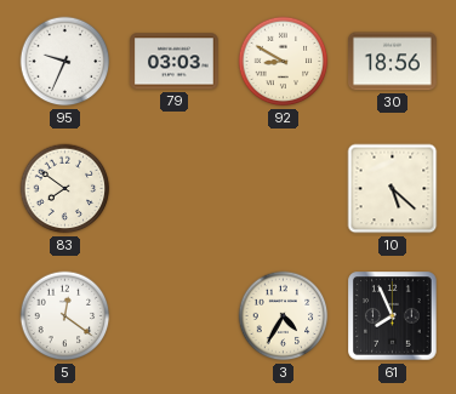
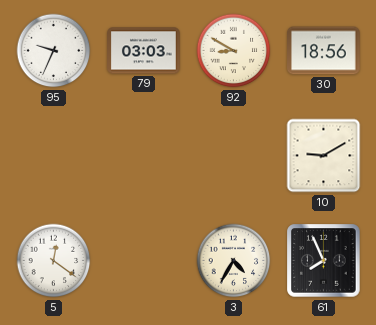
83: 7:51 -> none (65, 189)
10: 5:22 -> 9:10 (324, 156)
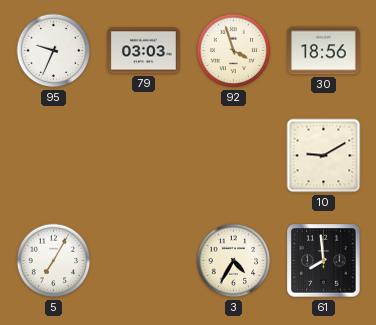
92: 8:50 -> 3:57 (234, 51)
5: 12:21 -> 7:05 (54, 261)
61: 7:56 -> 7:59 (324, 261)
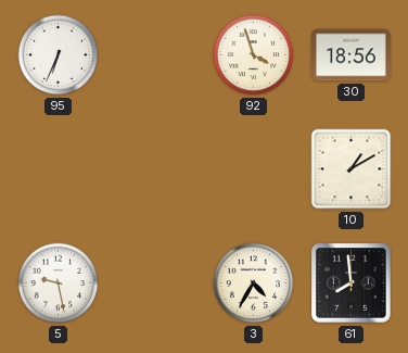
95: 9:34 -> 6:34 (59, 55)
79: 03:03 -> none (144, 51)
10: 9:10 -> 1:10 (352, 169)
5: 7:05 -> 9:28 (59, 283)
